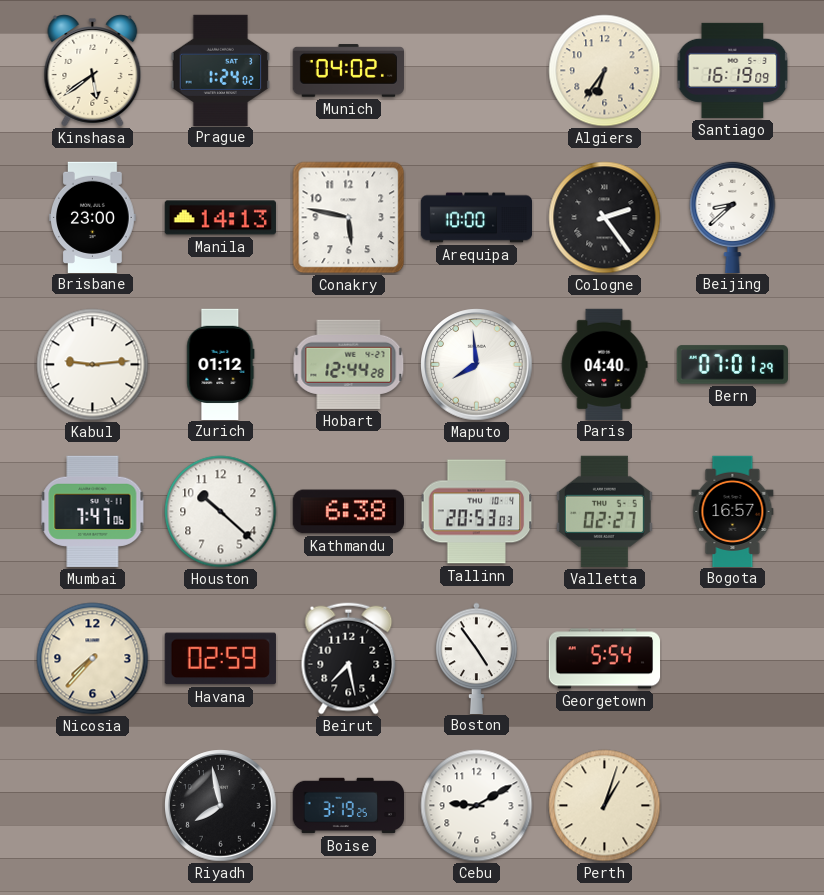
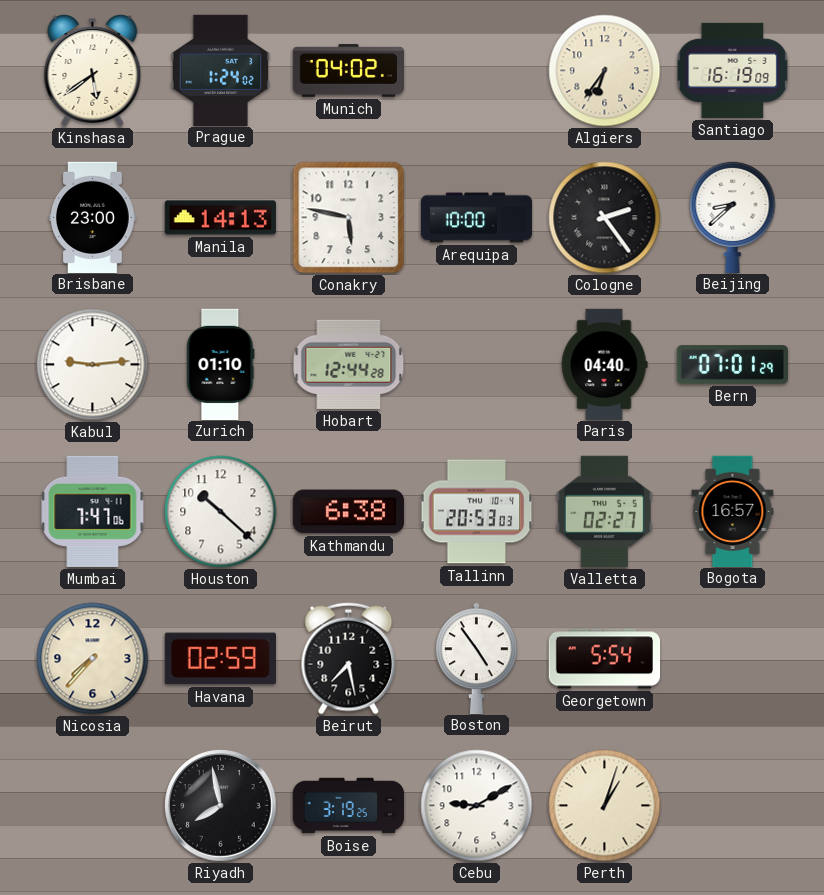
Zurich: 01:12 -> 01:10 (221, 364)
Maputo: 7:59 -> none (477, 365)
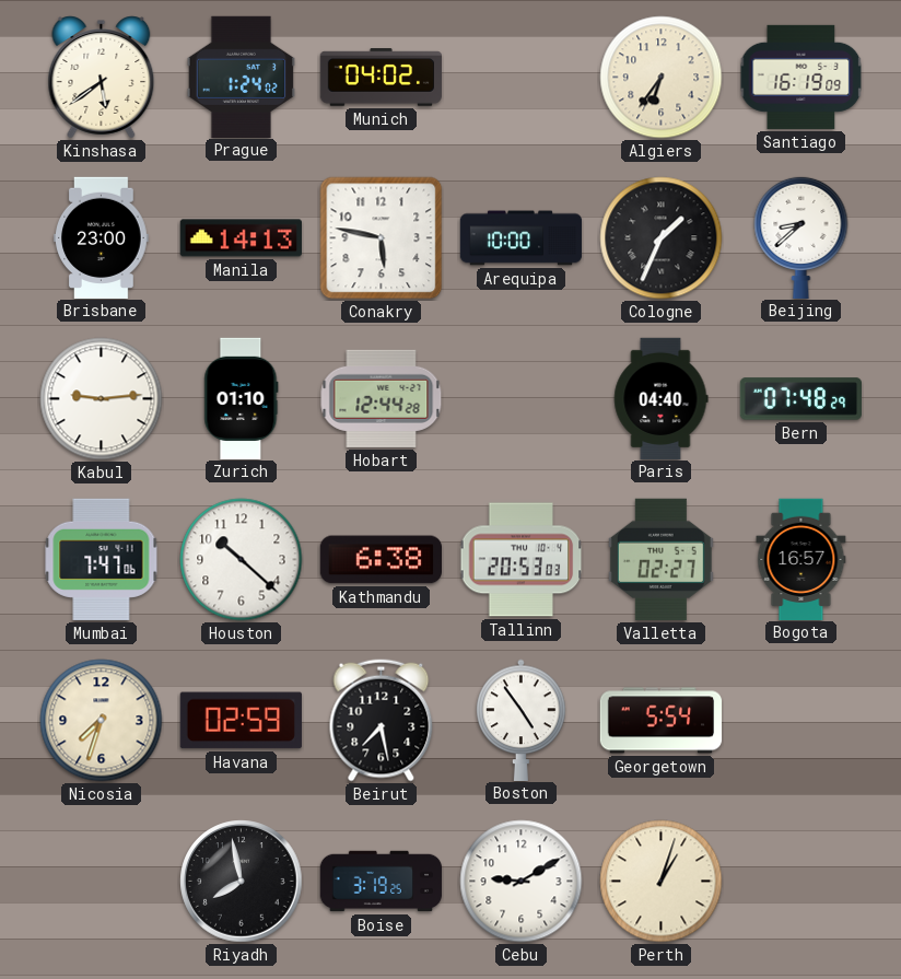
Cologne: 2:24 -> 1:34 (662, 238)
Bern: 07:01 -> 07:48 (800, 399)
Nicosia: 7:37 -> 7:33 (102, 721)
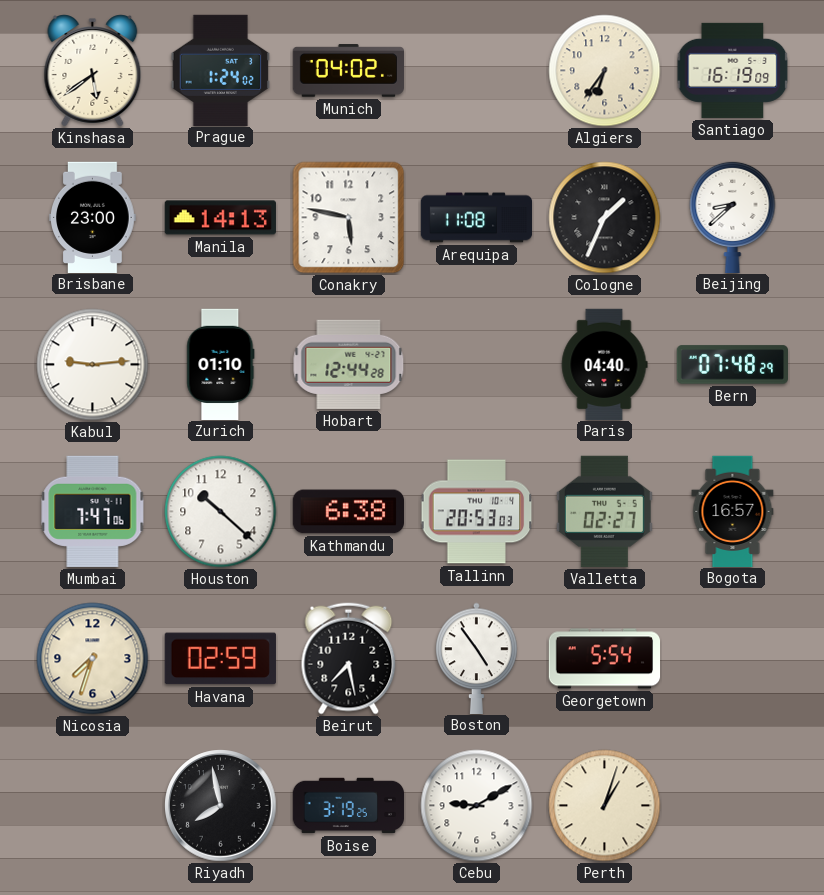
Arequipa: 10:00 -> 11:08 (477, 218)
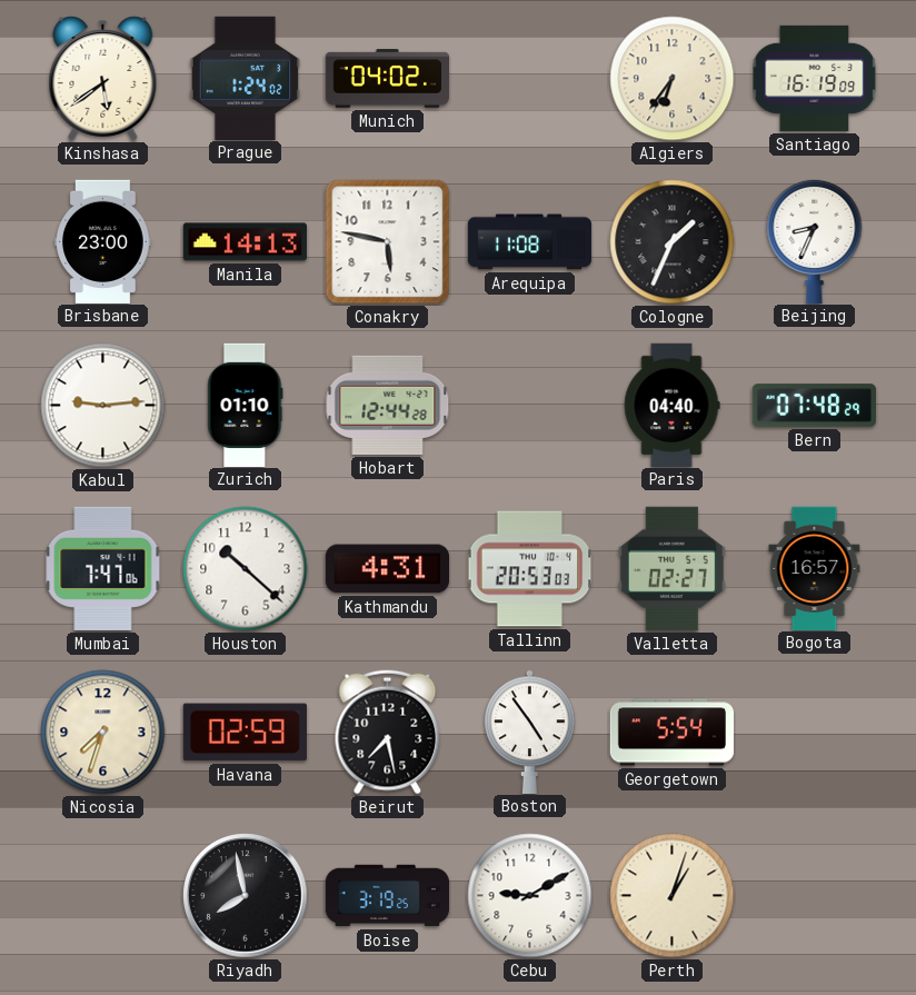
Beijing: 8:38 -> 8:34 (815, 240)
Kathmandu: 6:38 -> 4:31 (387, 569)
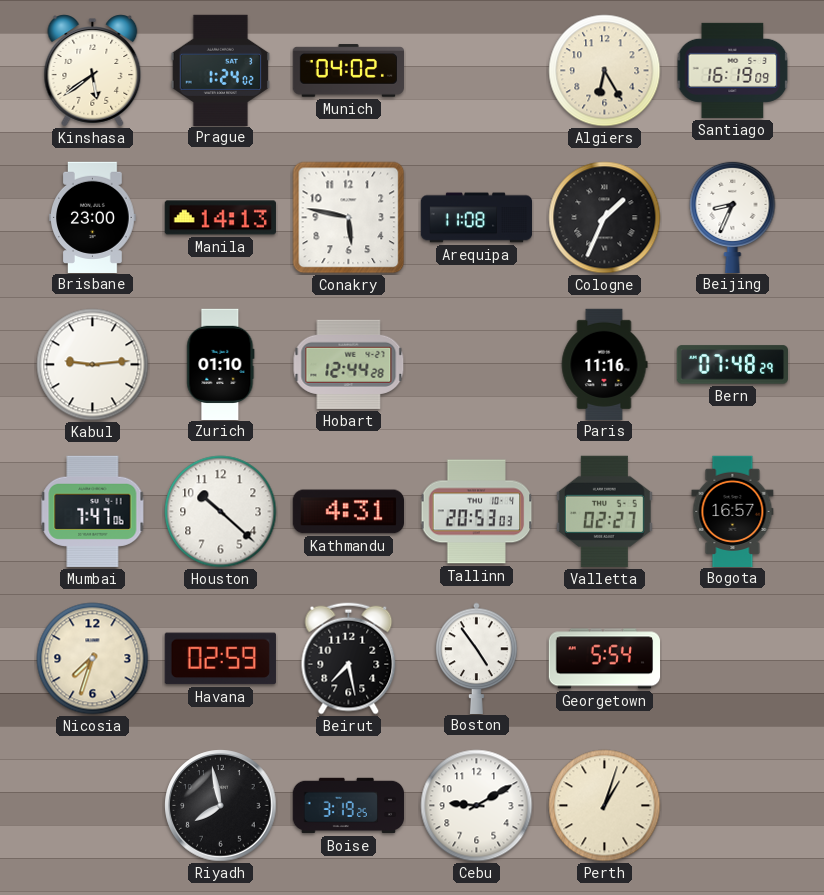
Algiers: 6:36 -> 6:25 (605, 71)
Paris: 04:40 -> 11:16 (604, 364)
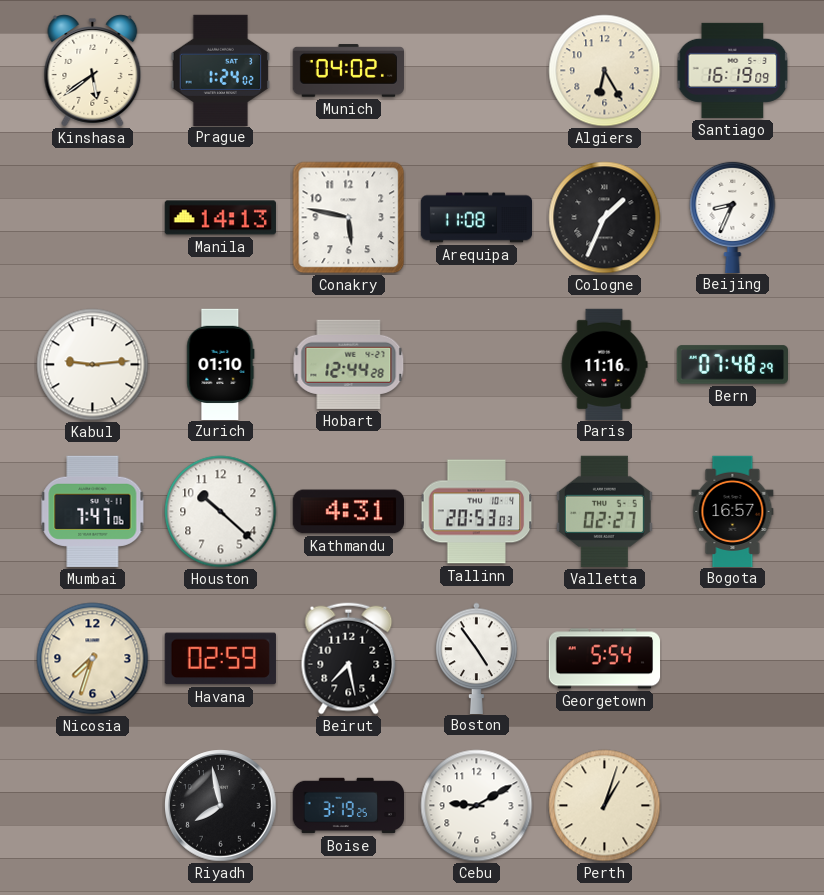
Brisbane: 23:00 -> none (93, 217)
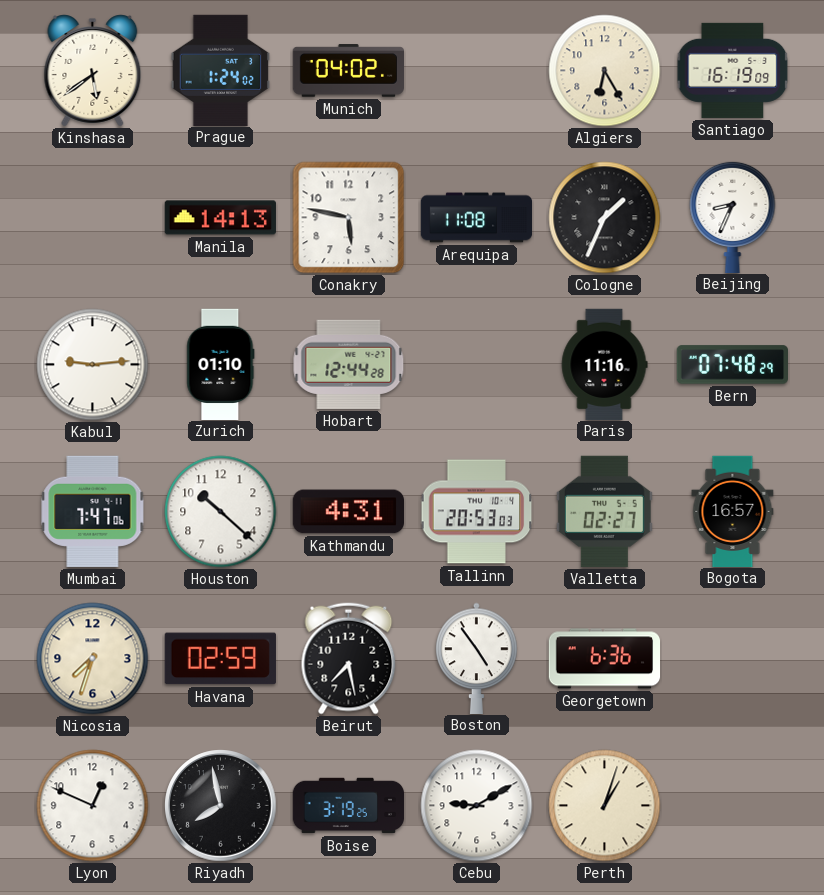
Georgetown: 5:54 -> 6:36 (605, 659)
Lyon: none -> 12:49 (93, 806)
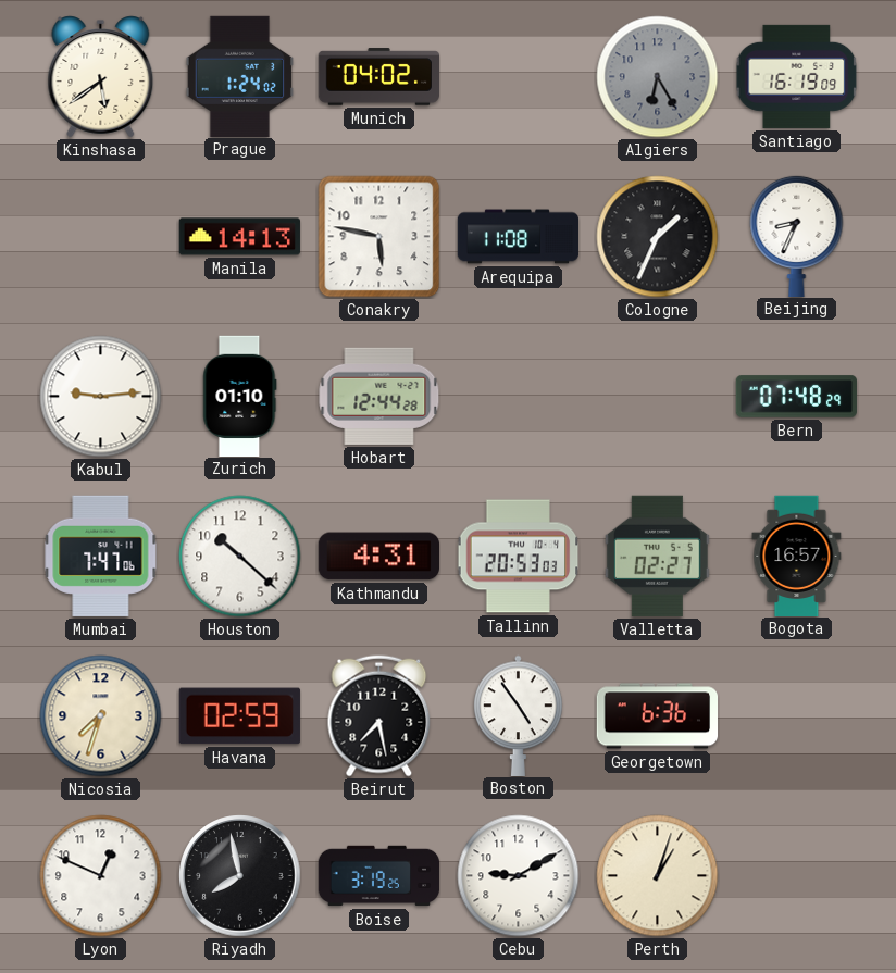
Algiers dial: cream -> grey (658, 77)
Paris: 11:16 -> none (604, 364)
